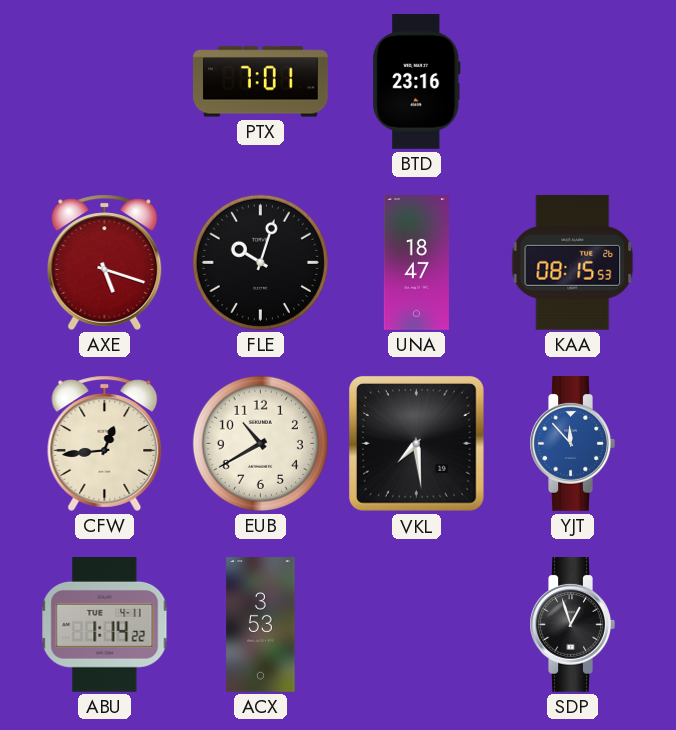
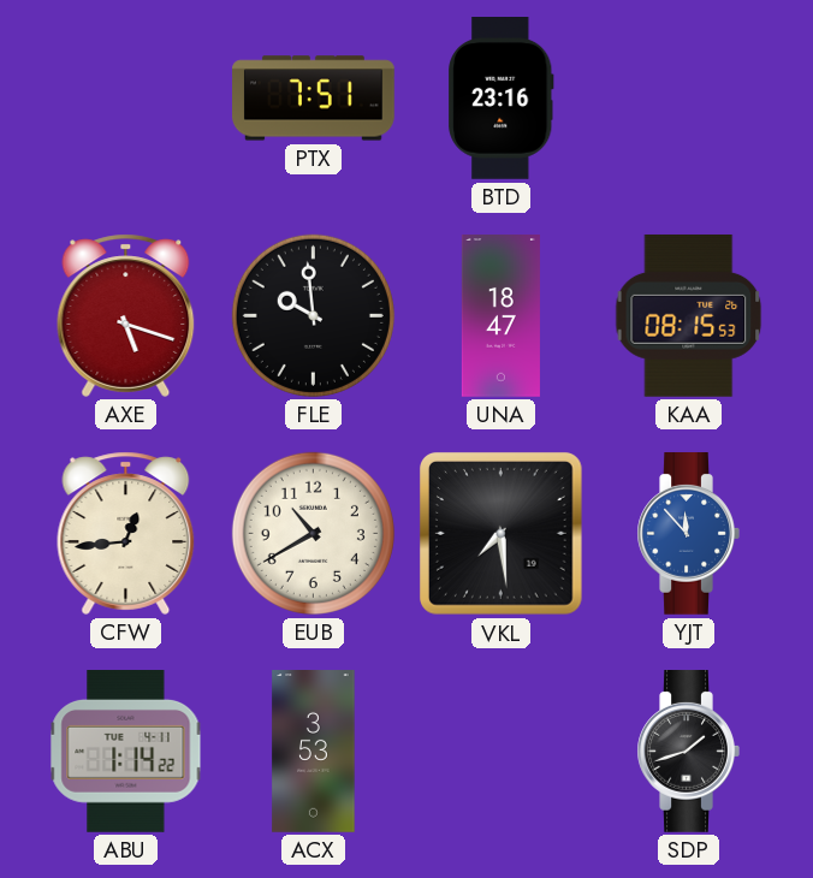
PTX: 7:01 -> 7:51 (314, 99)
FLE: 10:03 -> 9:59 (313, 315)
SDP: 12:57 -> 1:42 (688, 752)
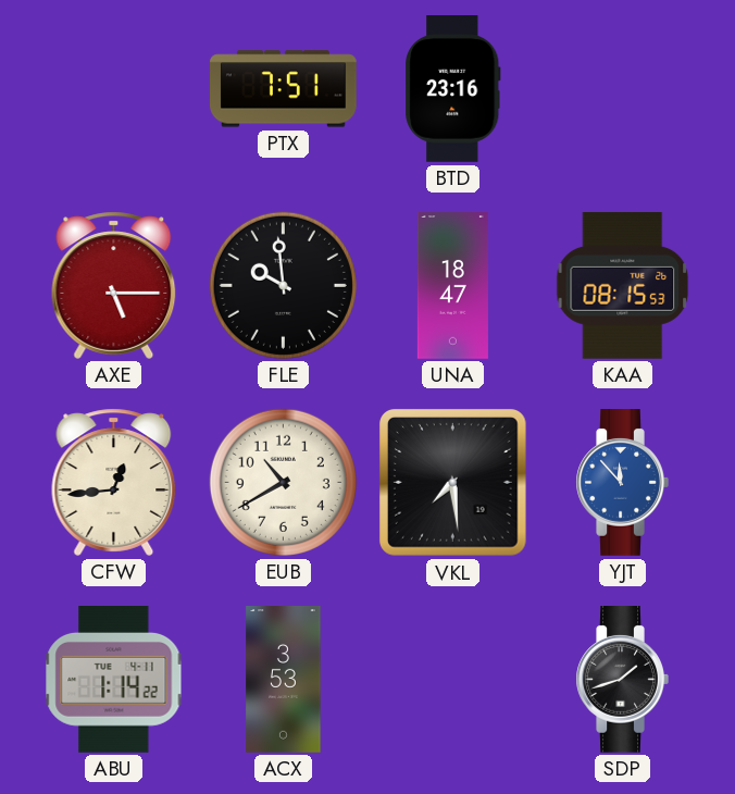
AXE: 5:18 -> 5:15 (114, 285)
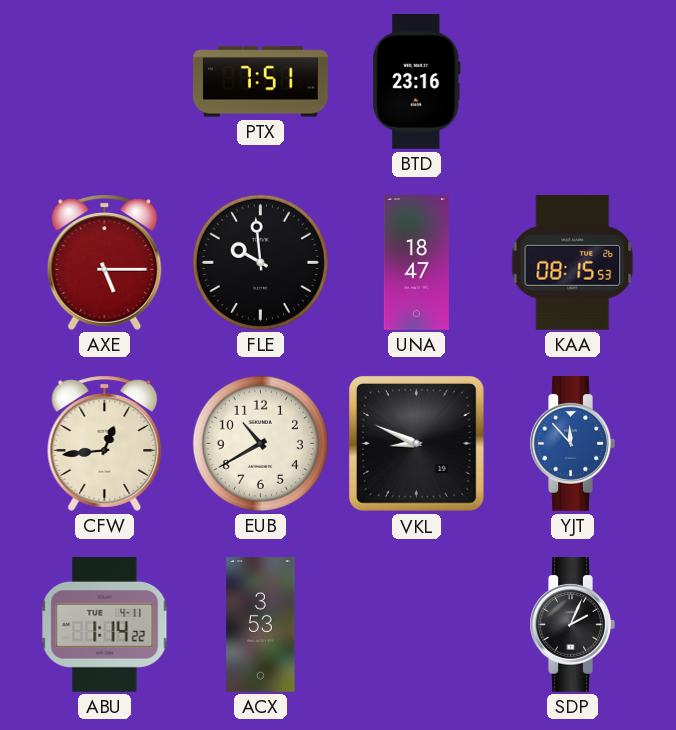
VKL: 7:29 -> 8:49 (417, 444)
SDP: 1:42 -> 2:04 (572, 625)
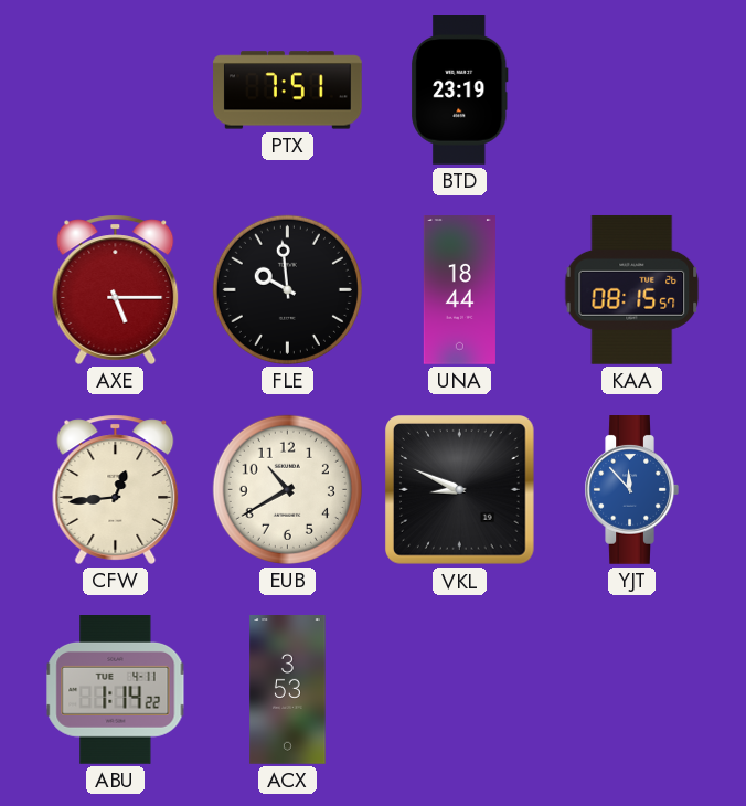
BTD: 23:16 -> 23:19 (460, 91)
UNA: 18:47 -> 18:44 (459, 290)
KAA: 08:15:53 -> 08:15:57 (632, 289)
SDP: 2:04 -> none (572, 625)
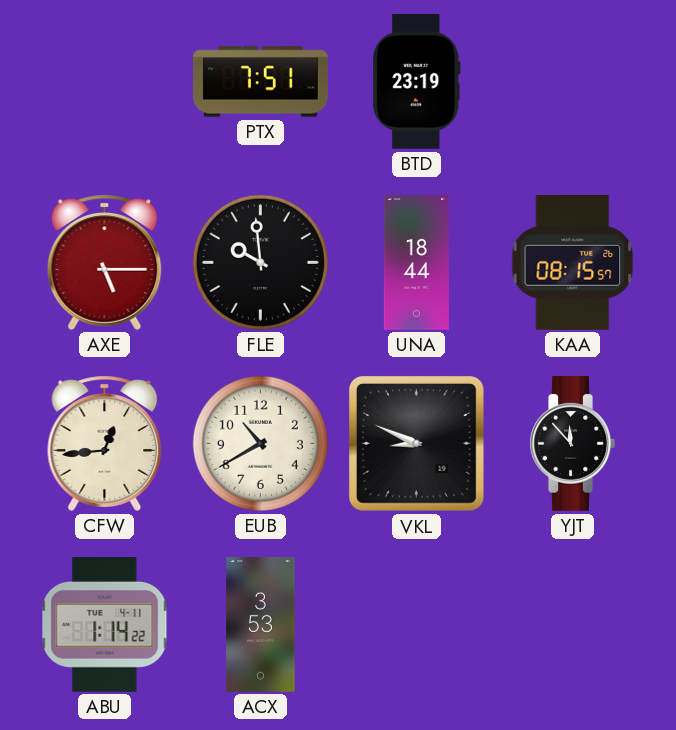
YJT dial: blue -> black (572, 444)
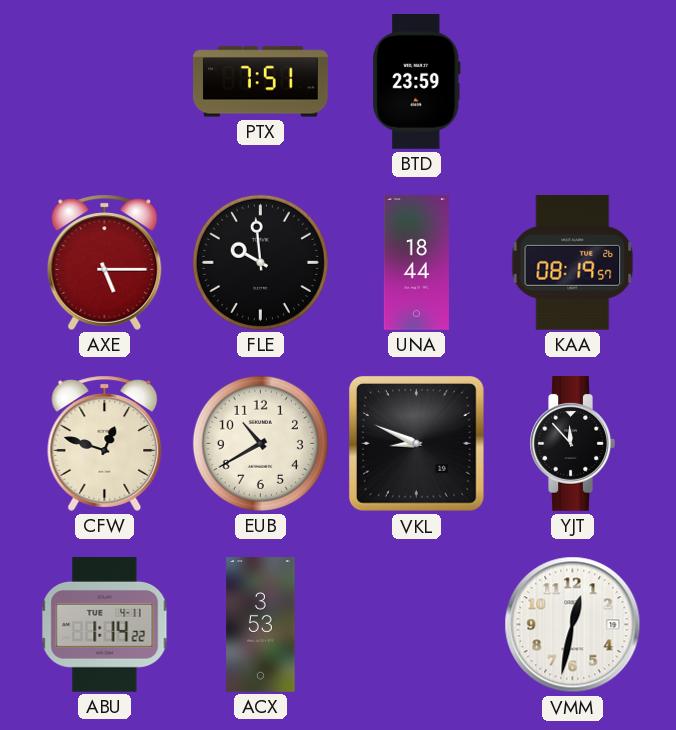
BTD: 23:19 -> 23:59 (417, 82)
KAA: 08:15 -> 08:19 (573, 262)
CFW: 12:44 -> 12:48 (105, 443)
VMM: none -> 12:32 (573, 625)
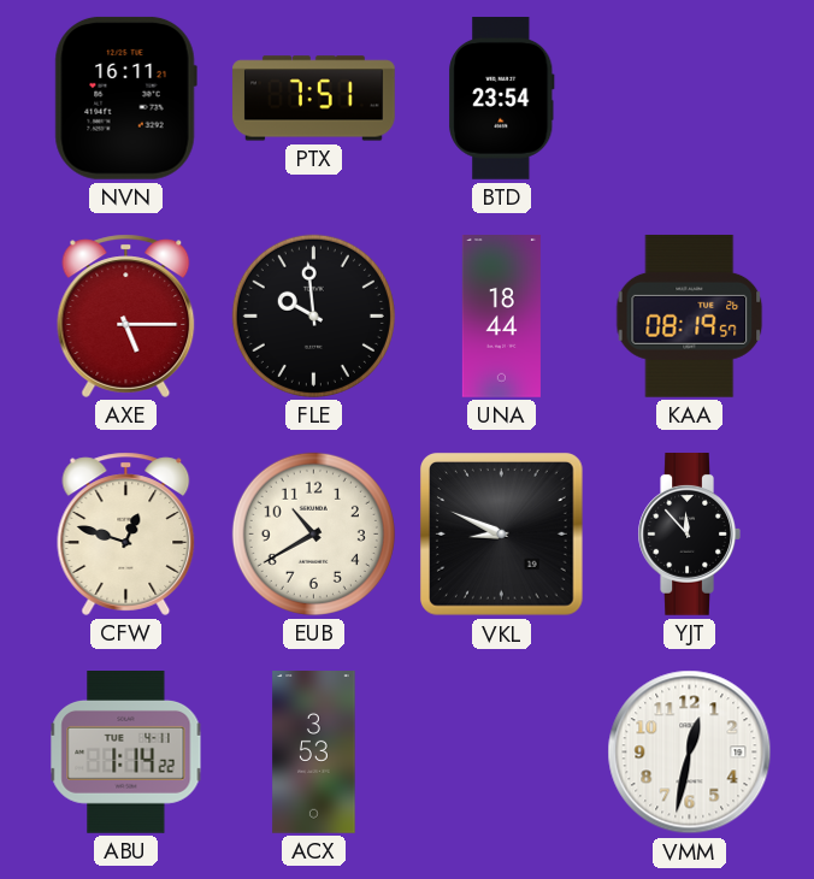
NVN: none -> 16:11 (125, 98)
BTD: 23:59 -> 23:54 (502, 99)
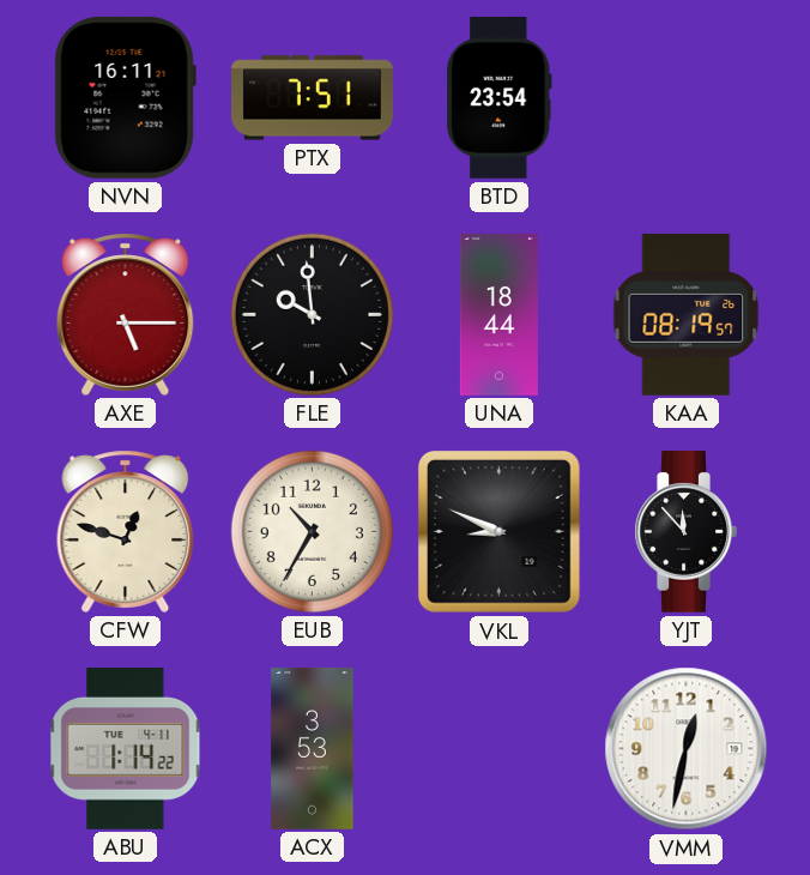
EUB: 10:40 -> 10:35 (312, 531)
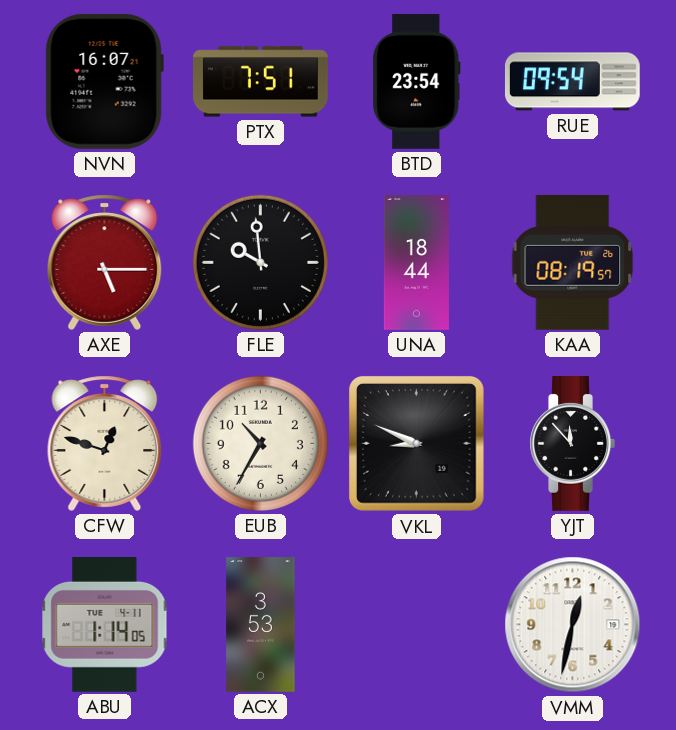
NVN: 16:11 -> 16:07 (104, 81)
RUE: none -> 09:54 (572, 82)
ABU: 1:14:22 -> 1:14:05 (105, 625)
